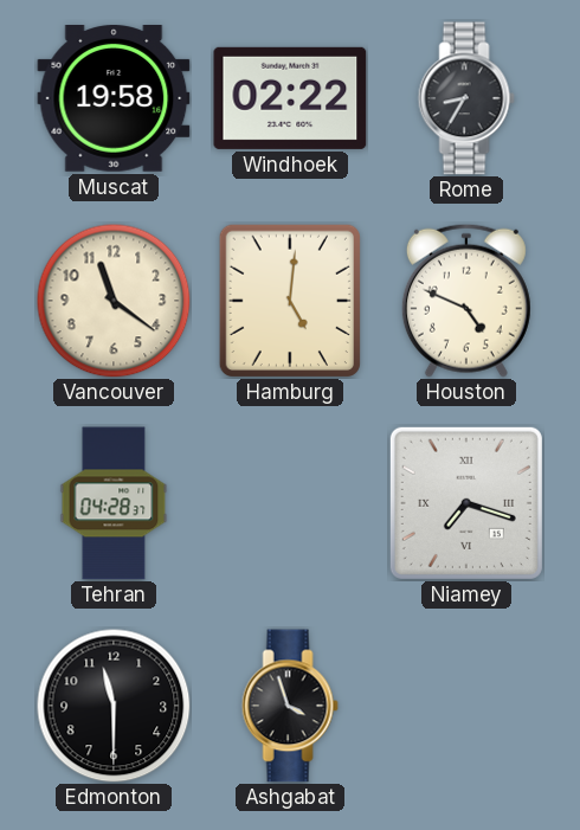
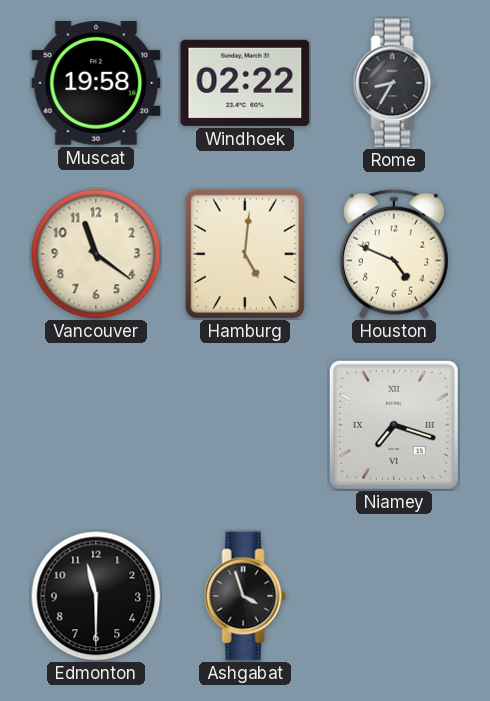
Tehran: 04:28 -> none (114, 503)
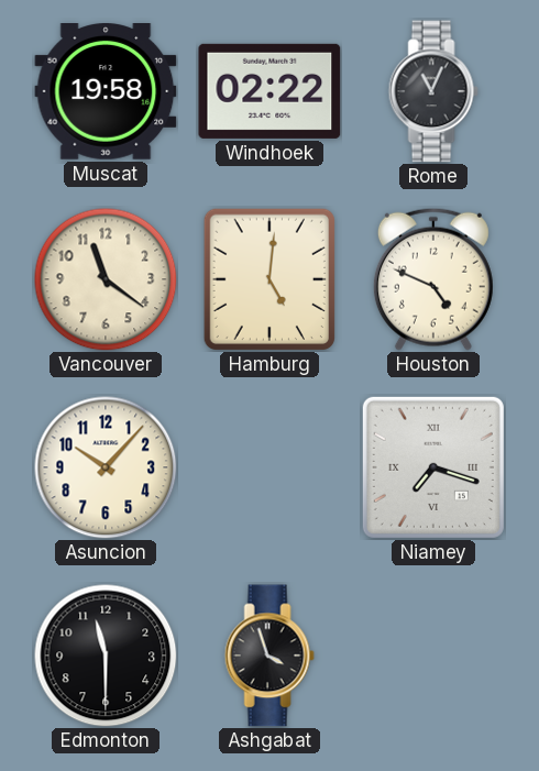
Rome: 8:35 -> 11:04 (433, 91)
Asuncion: none -> 10:07 (106, 467)
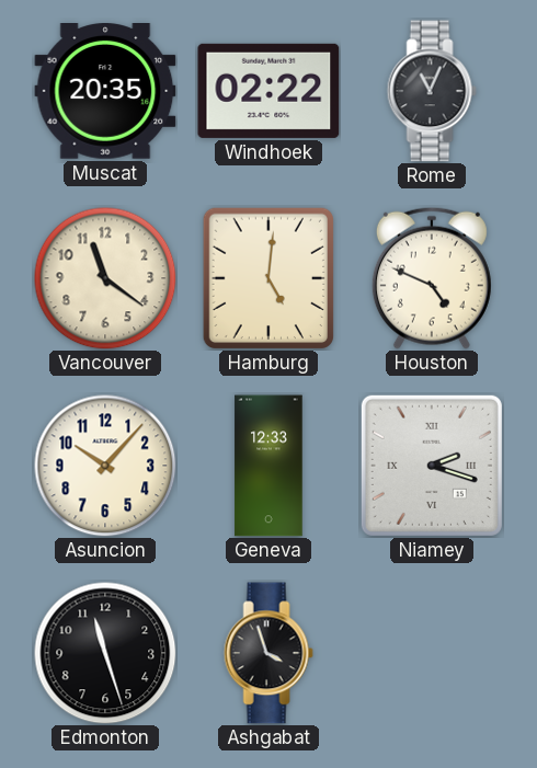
Muscat: 19:58 -> 20:35 (105, 92)
Geneva: none -> 12:33 (268, 466)
Niamey: 7:18 -> 2:18 (432, 466)
Edmonton: 11:30 -> 11:27 (105, 653)
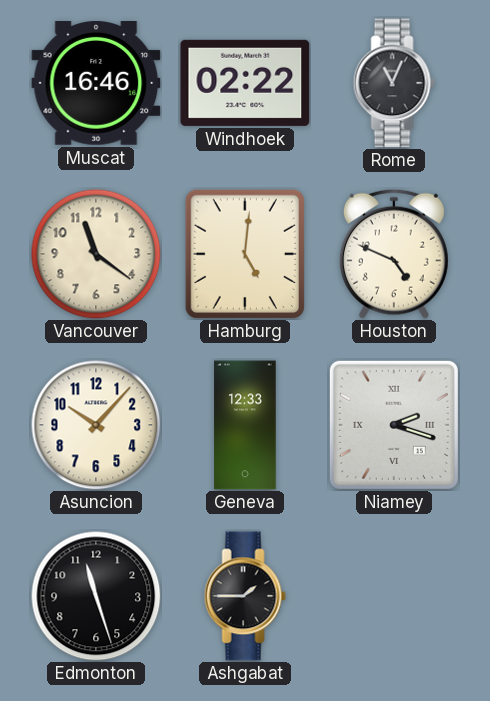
Muscat: 20:35 -> 16:46 (96, 84)
Ashgabat: 3:57 -> 1:45 (245, 596)
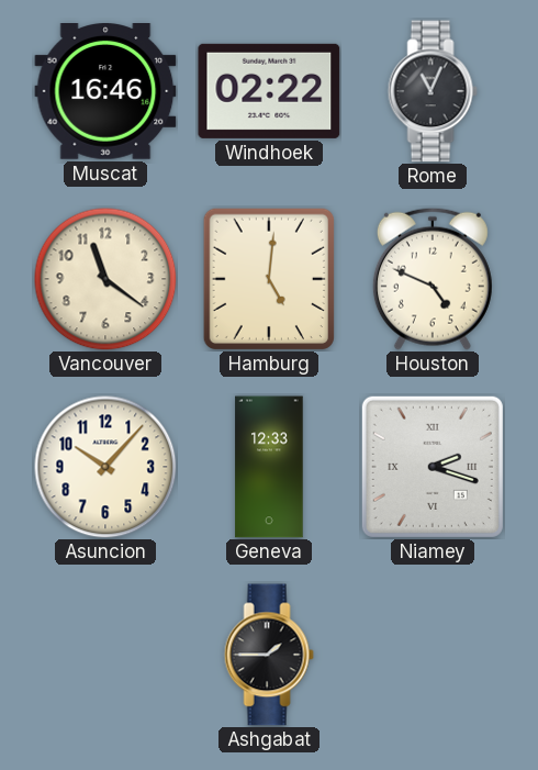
Edmonton: 11:27 -> none (96, 596)
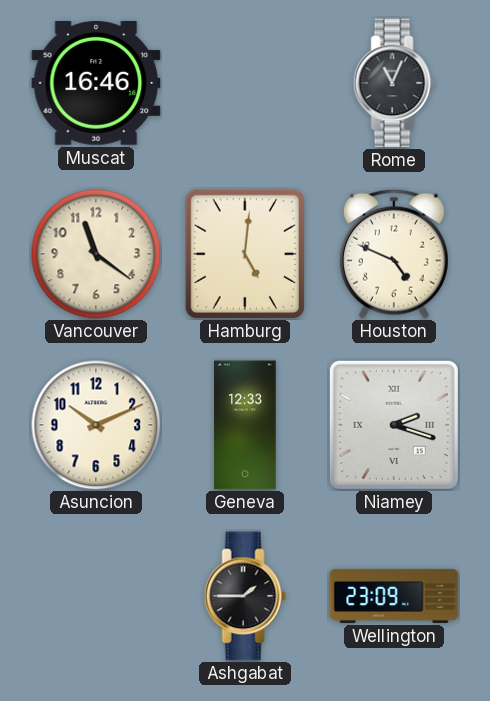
Windhoek: 02:22 -> none (269, 91)
Asuncion: 10:07 -> 10:11 (96, 425)
Wellington: none -> 23:09 (394, 596)
